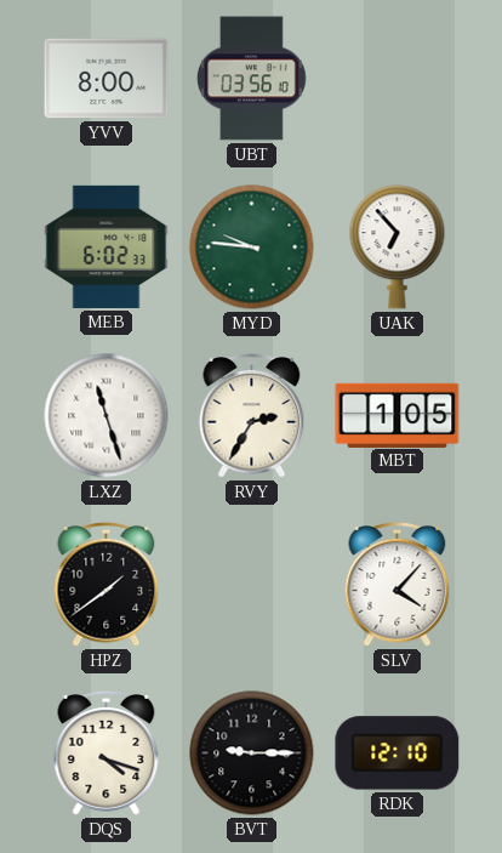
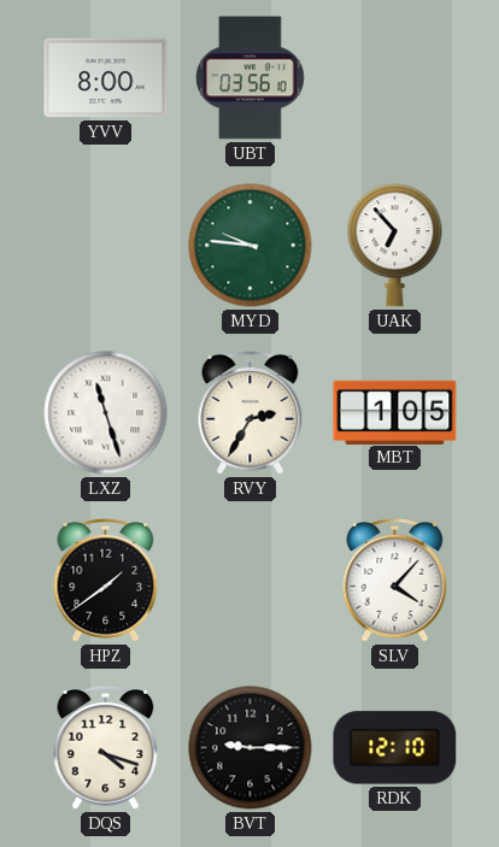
MEB: 6:02 -> none (107, 246)
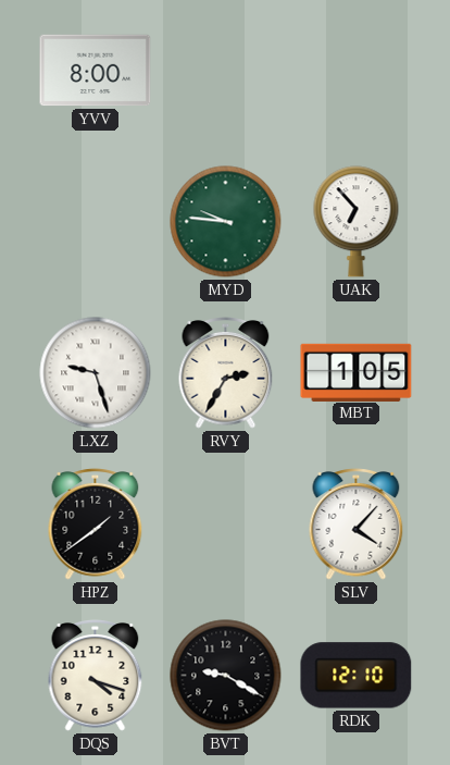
UBT: 03:56 -> none (249, 78)
LXZ: 11:27 -> 9:27 (96, 373)
BVT: 9:15 -> 9:20 (226, 676)
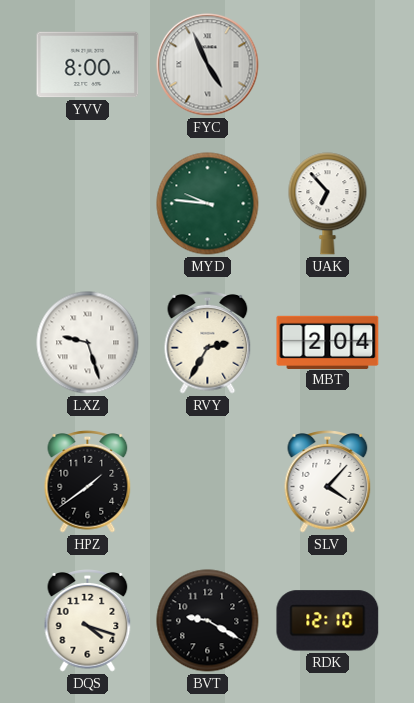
FYC: none -> 4:56 (208, 65)
MBT: 1:05 -> 2:04 (328, 342)
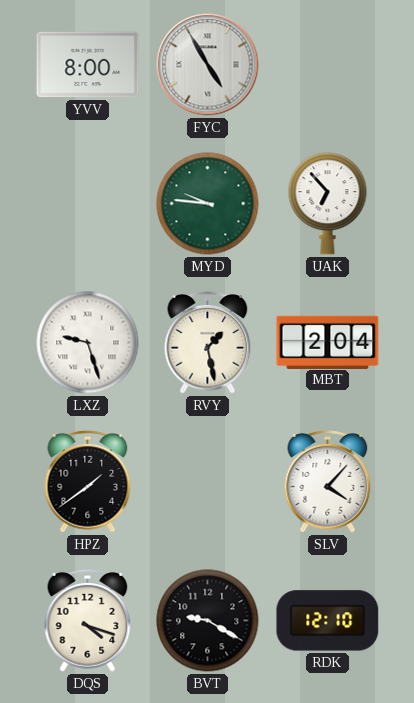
FYC: 4:56 -> 4:55 (208, 65)
RVY: 2:35 -> 1:28 (208, 343)
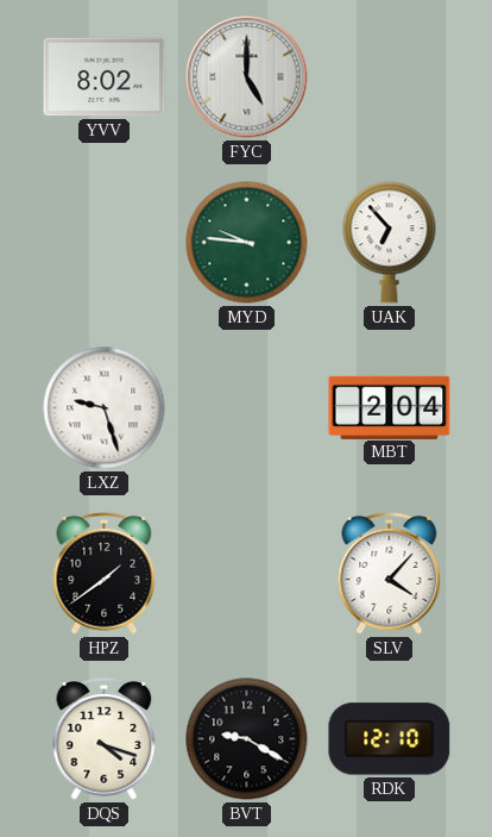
YVV: 8:00 -> 8:02 (105, 77)
FYC: 4:55 -> 5:00 (247, 77)
RVY: 1:28 -> none (208, 343)
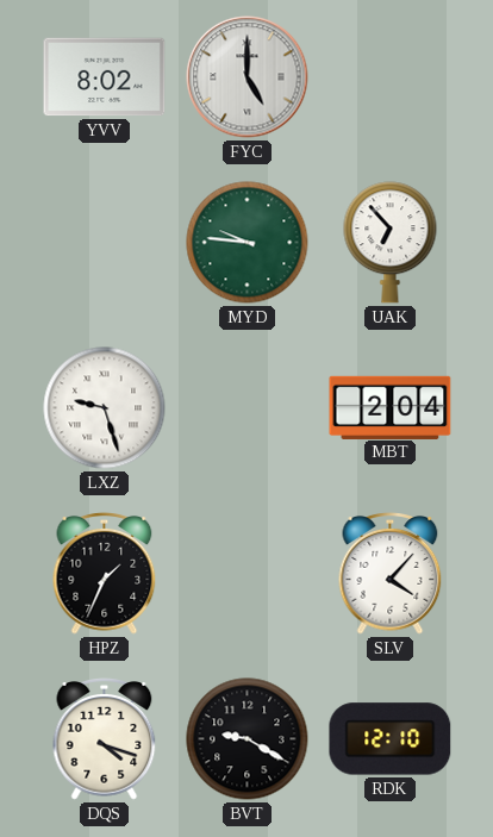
HPZ: 1:39 -> 1:34 (105, 574)
